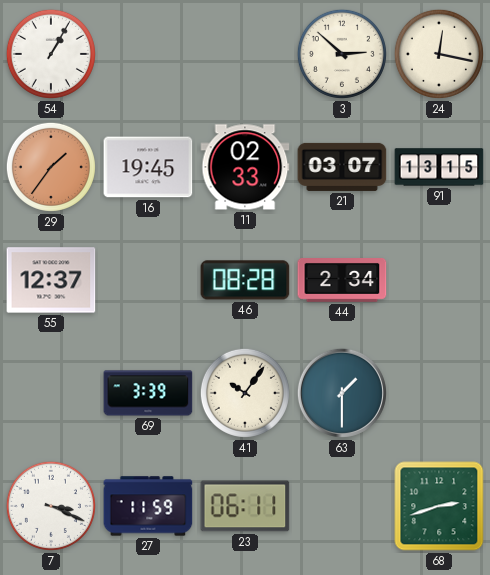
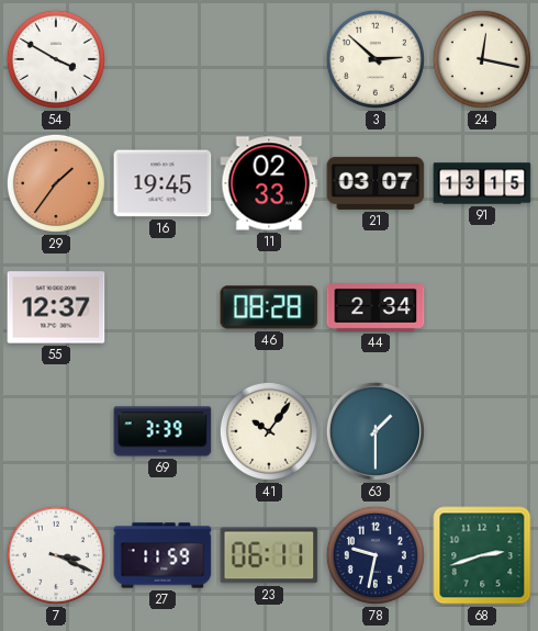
54: 1:05 -> 3:50 (56, 59)
78: none -> 9:32 (376, 555)
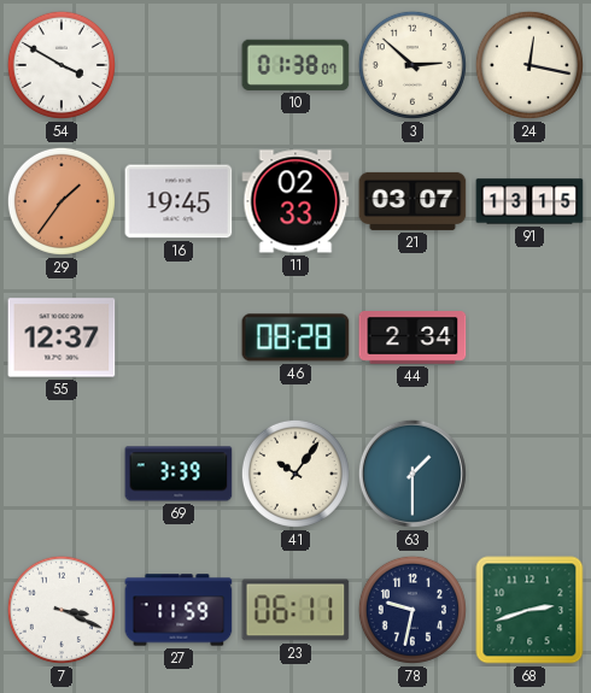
10: none -> 01:38 (295, 65)
